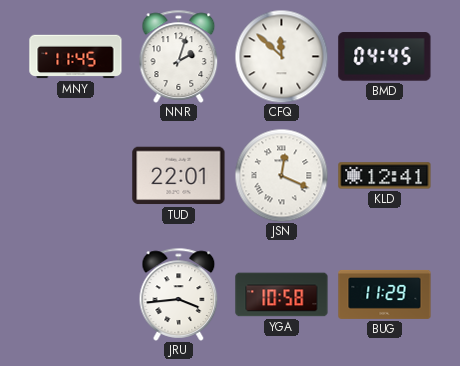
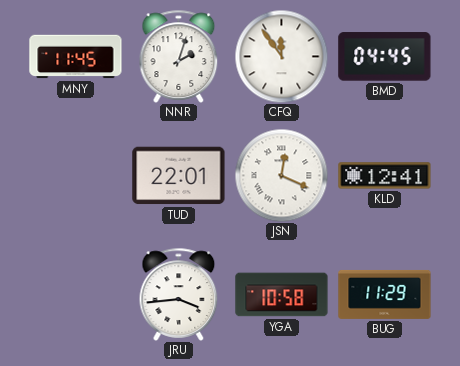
CFQ: 11:52 -> 11:54 (281, 56)
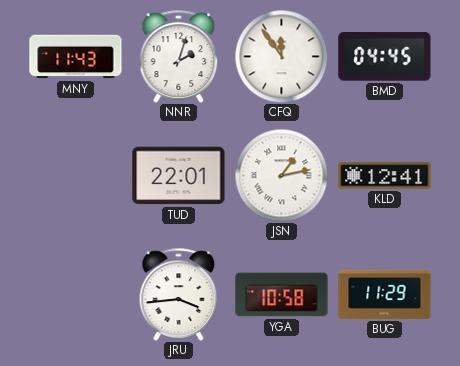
MNY: 11:45 -> 11:43 (76, 57)
JSN: 12:19 -> 1:13 (281, 175)
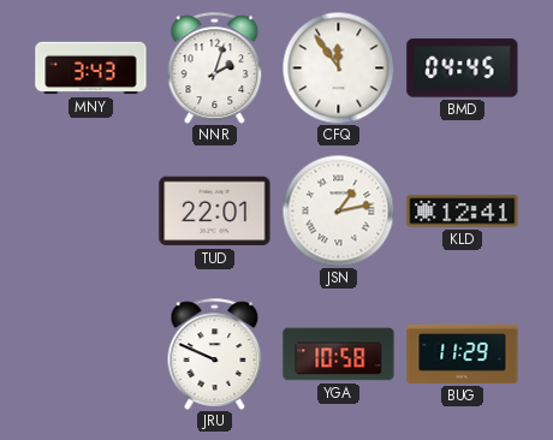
MNY: 11:43 -> 3:43 (91, 69)
JRU: 3:44 -> 9:49 (215, 353)
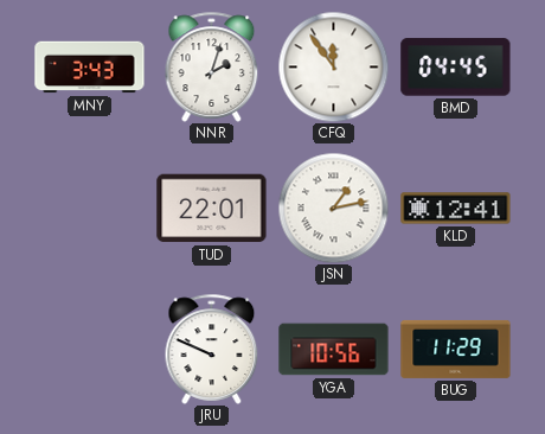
YGA: 10:58 -> 10:56 (334, 350)
